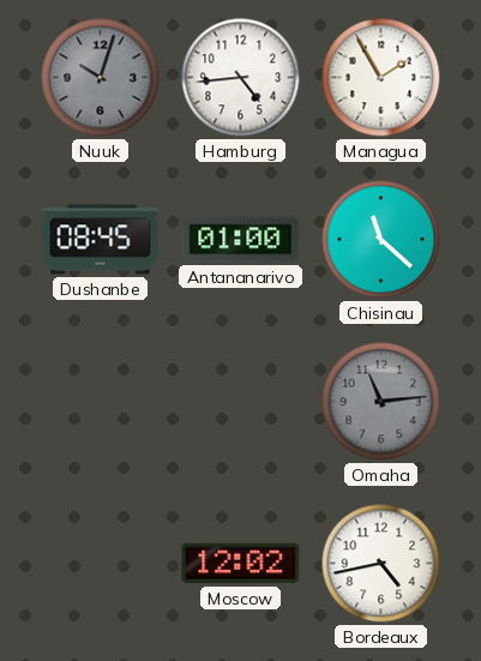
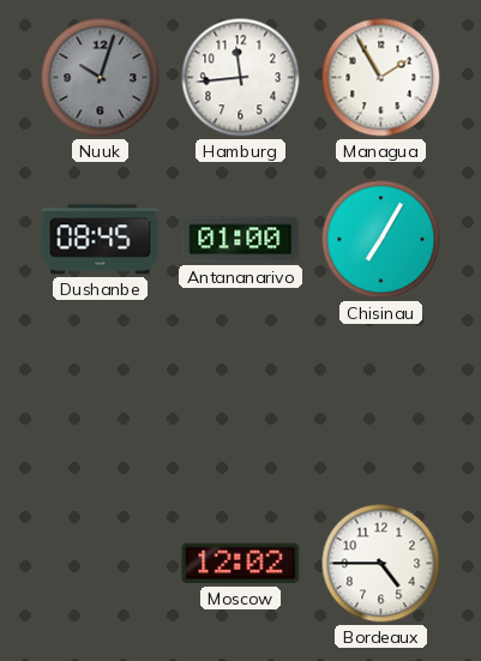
Hamburg: 4:44 -> 11:44 (241, 78)
Chisinau: 11:22 -> 7:05 (381, 240)
Omaha: 11:14 -> none (381, 402)
Bordeaux: 4:43 -> 4:45 (381, 564)
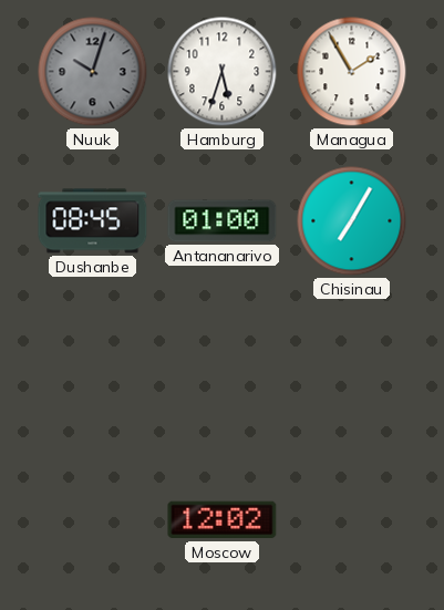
Hamburg: 11:44 -> 5:33 (223, 72)
Bordeaux: 4:45 -> none (381, 564)
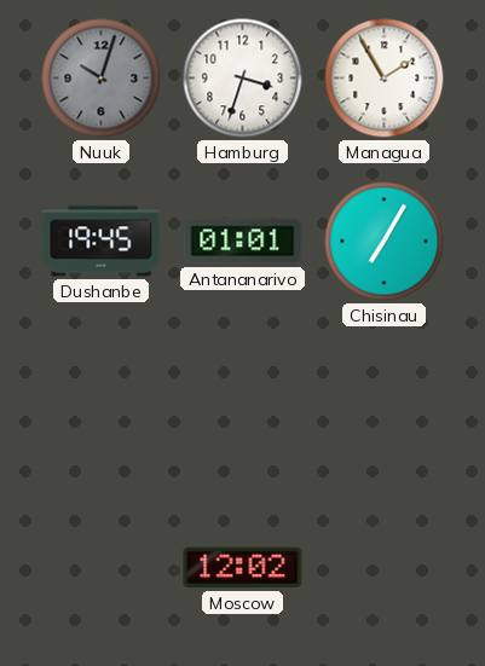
Hamburg: 5:33 -> 3:33 (243, 79)
Dushanbe: 08:45 -> 19:45 (102, 242)
Antananarivo: 01:00 -> 01:01 (243, 242)
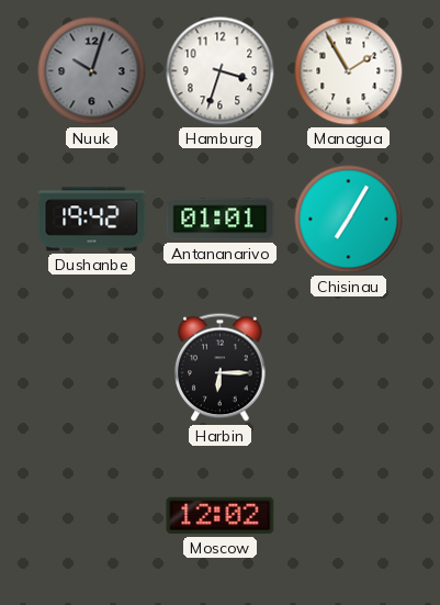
Dushanbe: 19:45 -> 19:42 (92, 220)
Harbin: none -> 6:15 (221, 368)
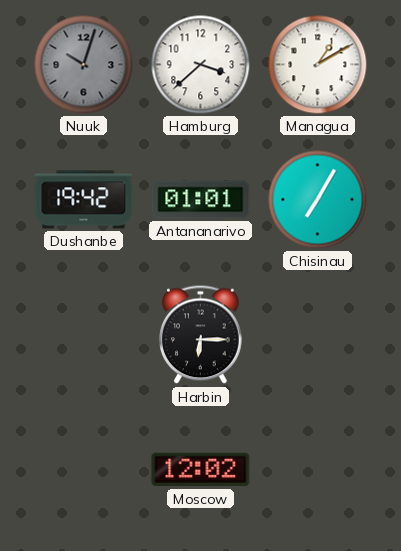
Hamburg: 3:33 -> 3:38 (201, 65)
Managua: 1:55 -> 1:10 (318, 65)
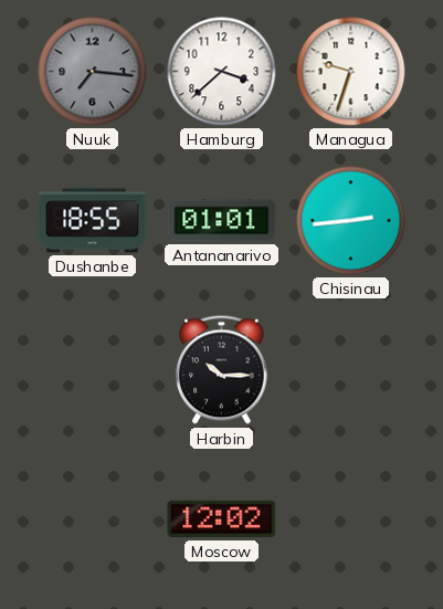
Nuuk: 10:03 -> 7:16 (93, 72)
Managua: 1:10 -> 9:33 (351, 72)
Dushanbe: 19:42 -> 18:55 (93, 221)
Chisinau: 7:05 -> 2:44 (351, 221)
Harbin: 6:15 -> 10:15 (222, 370)
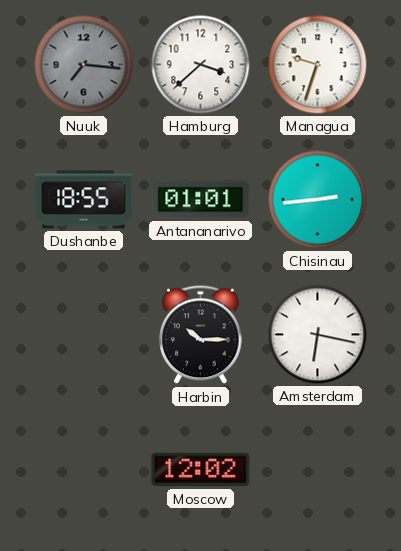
Amsterdam: none -> 6:17 (318, 335)
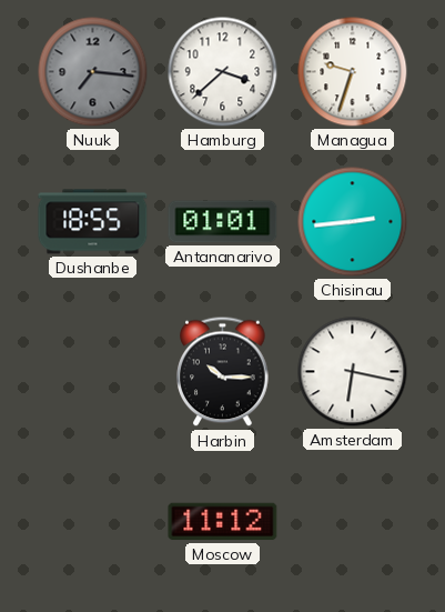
Moscow: 12:02 -> 11:12 (223, 522)
